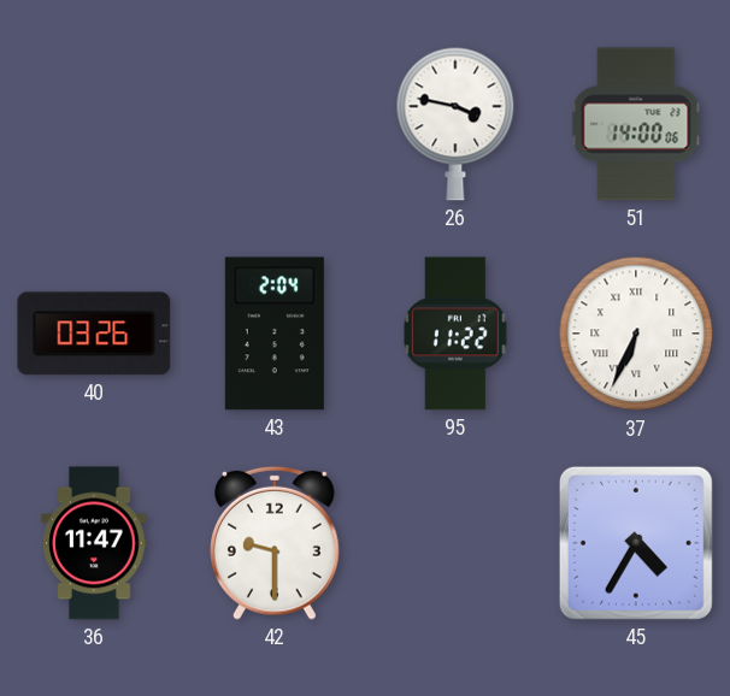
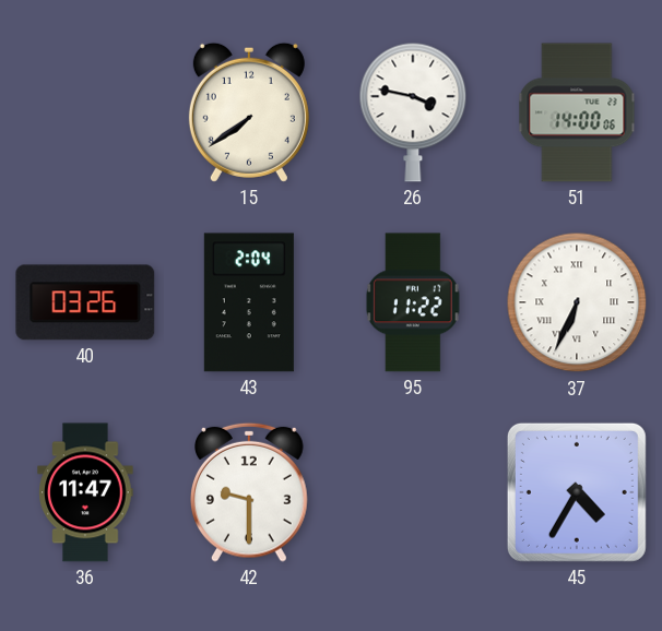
15: none -> 7:39 (249, 112)
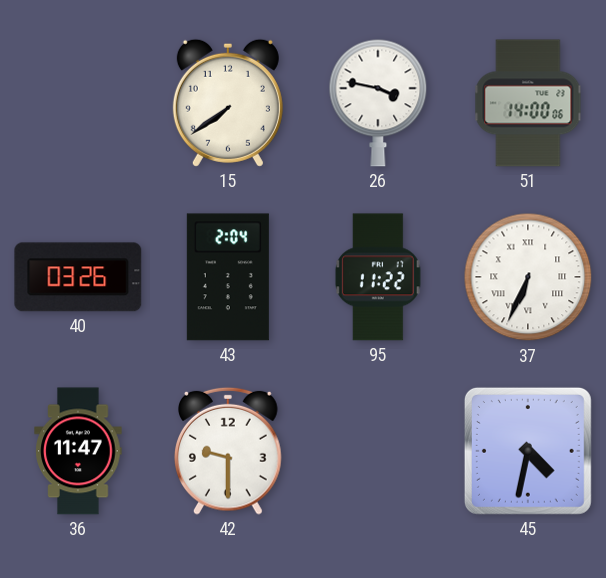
45: 4:35 -> 4:32 (528, 451)
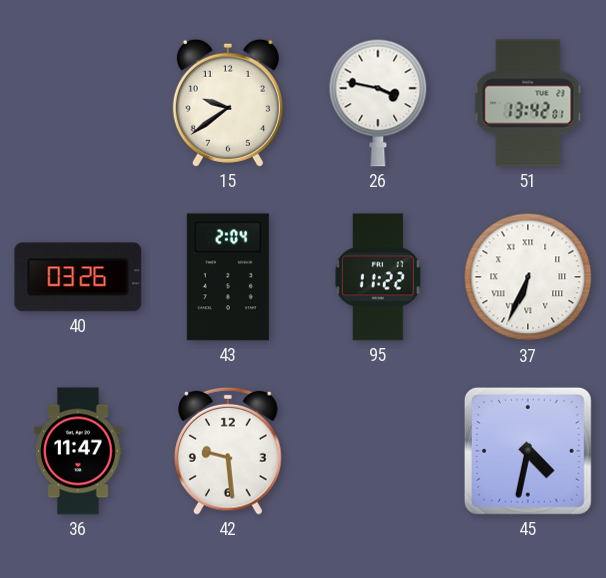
15: 7:39 -> 9:39 (228, 103)
51: 14:00 -> 13:42 (528, 103)
42: 9:30 -> 9:29 (229, 451)
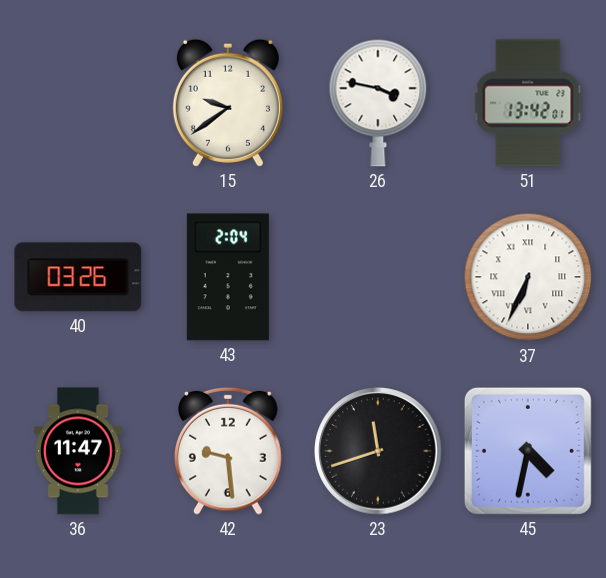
95: 11:22 -> none (378, 277)
23: none -> 11:42 (378, 451)
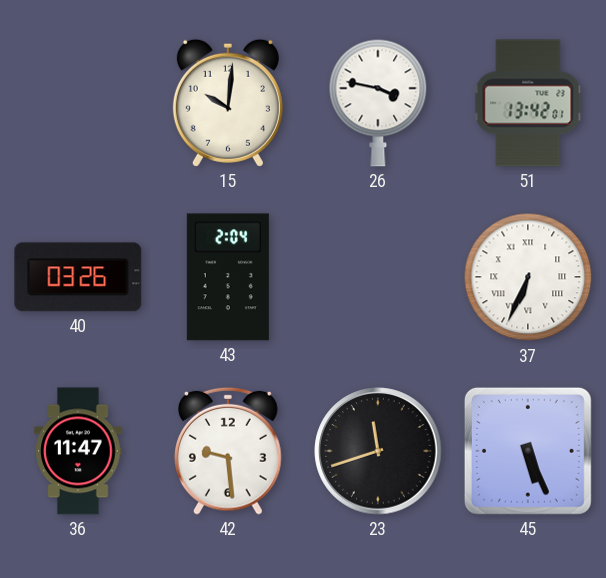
15: 9:39 -> 10:01 (228, 103)
45: 4:32 -> 5:26 (528, 451)
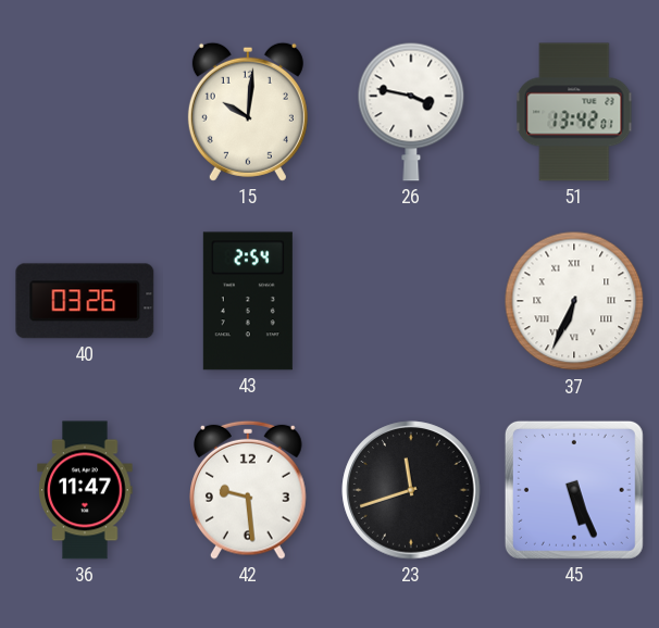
43: 2:04 -> 2:54 (248, 301)
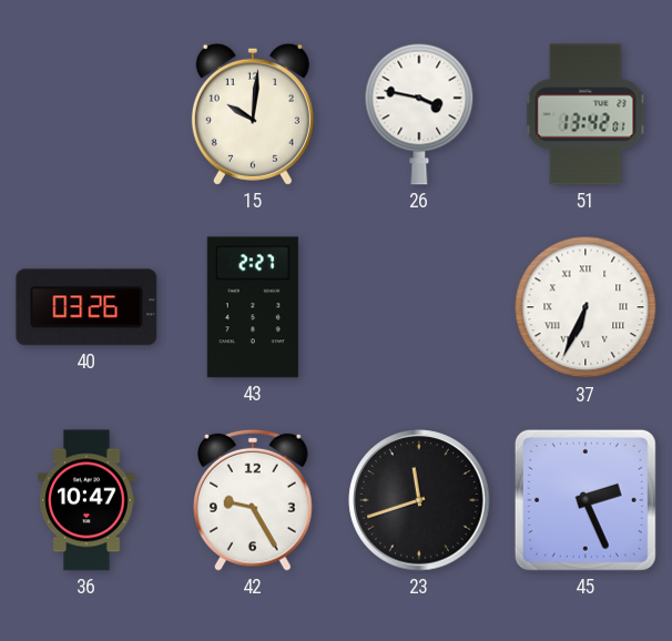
43: 2:54 -> 2:27 (253, 307)
36: 11:47 -> 10:47 (86, 500)
42: 9:29 -> 9:25 (254, 500)
45: 5:26 -> 2:26 (586, 500)
